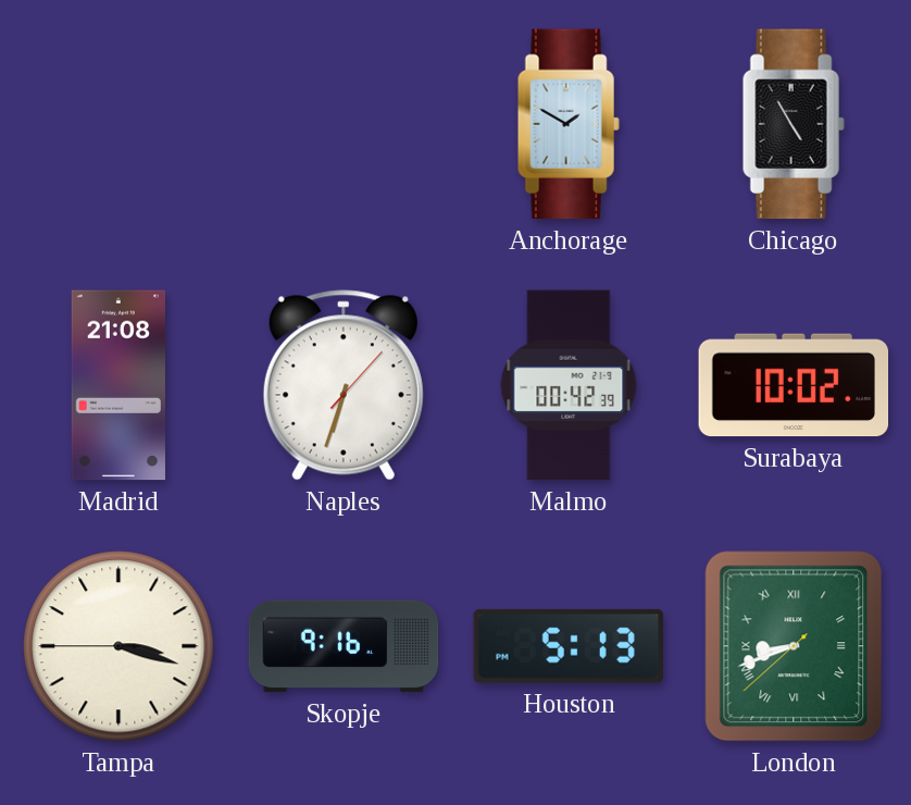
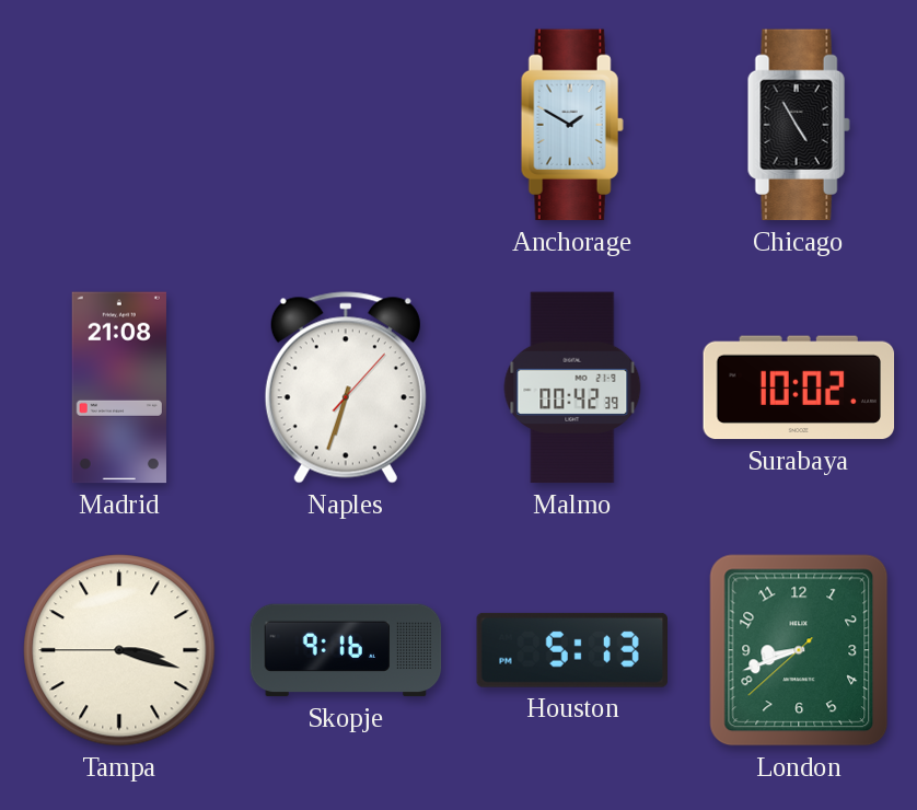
London numerals: Roman -> Arabic (799, 650)
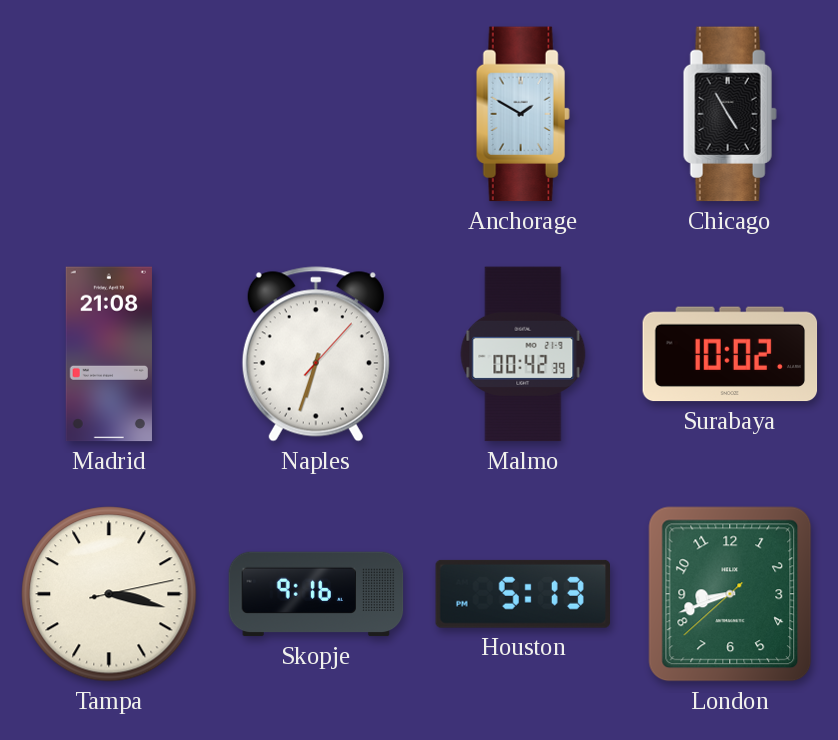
Tampa: 3:17:45 -> 3:17:13 (109, 594)
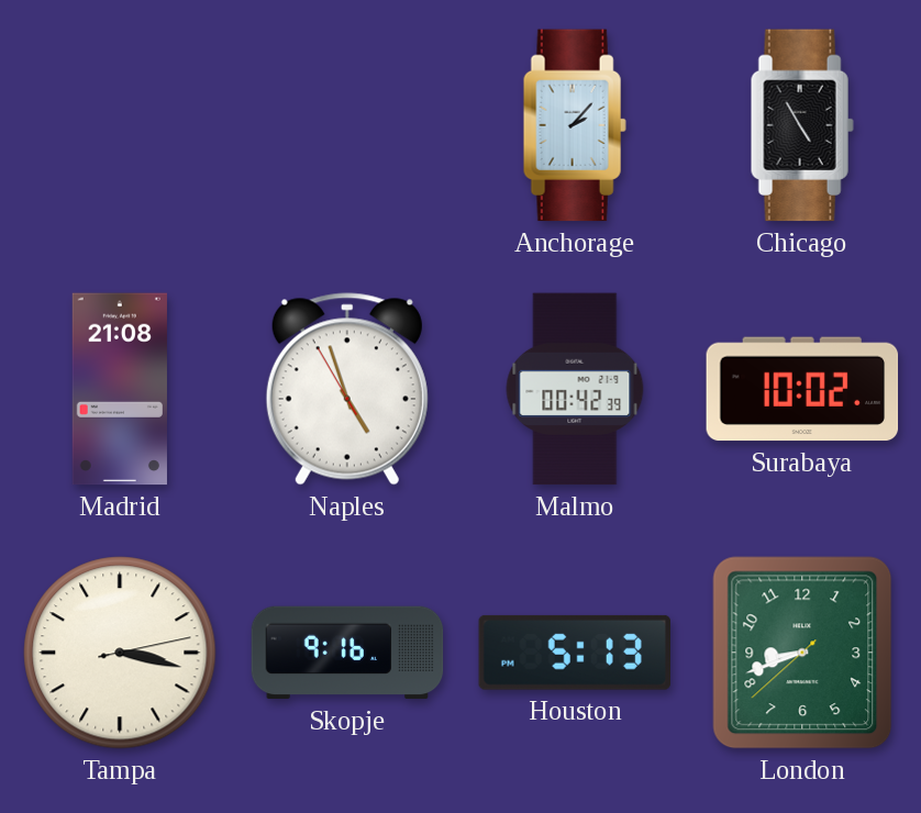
Anchorage: 1:50 -> 2:07 (575, 125)
Naples: 6:33 -> 4:56 (347, 389)
